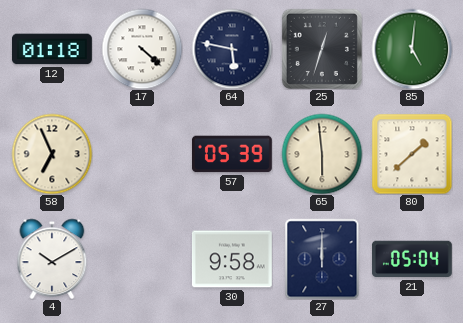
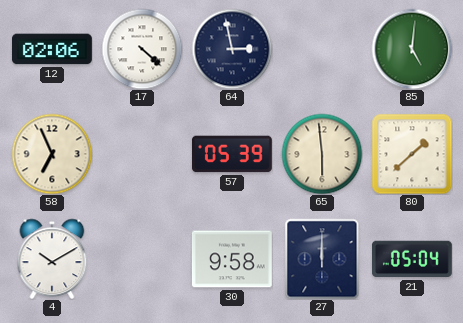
12: 01:18 -> 02:06 (52, 49)
64: 5:47 -> 2:58 (232, 49)
25: 12:33 -> none (322, 49)
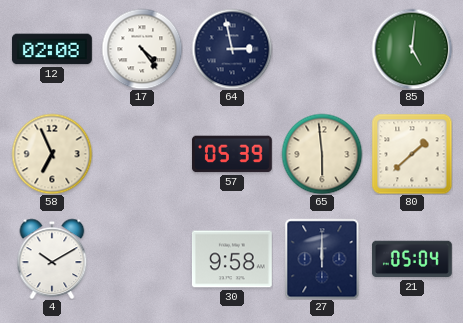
12: 02:06 -> 02:08 (52, 49)
17: 4:22 -> 4:24 (142, 49)
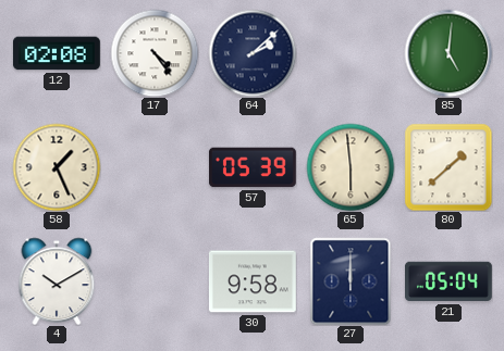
64: 2:58 -> 2:08 (253, 53)
58: 6:56 -> 1:26 (57, 167)
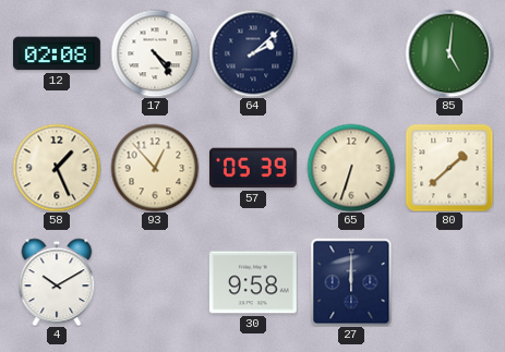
93: none -> 12:53 (155, 168)
65: 5:59 -> 6:33 (351, 168)
21: 05:04 -> none (448, 281)
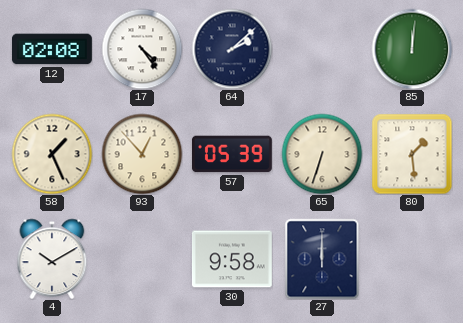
85: 5:01 -> 12:01 (412, 49)
80: 1:38 -> 1:29 (412, 154)
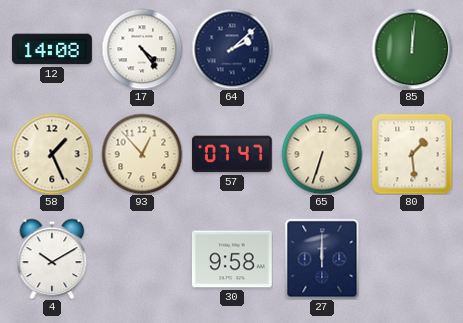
12: 02:08 -> 14:08 (52, 49)
57: 05:39 -> 07:47 (232, 154)
